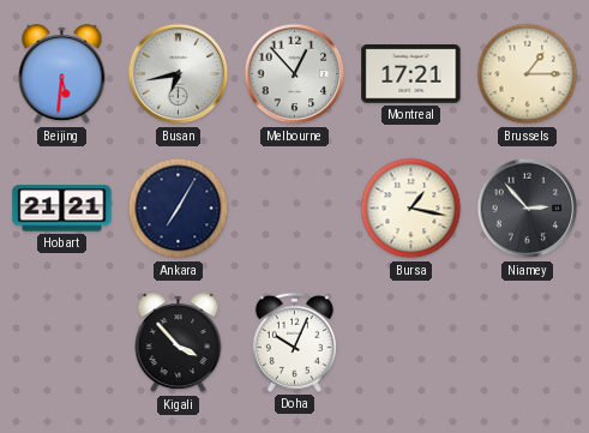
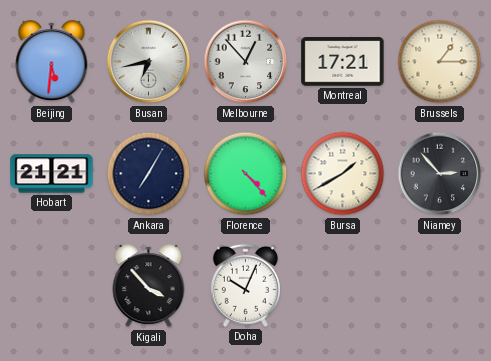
Florence: none -> 4:23 (246, 174)
Bursa: 1:17 -> 1:40 (343, 174)
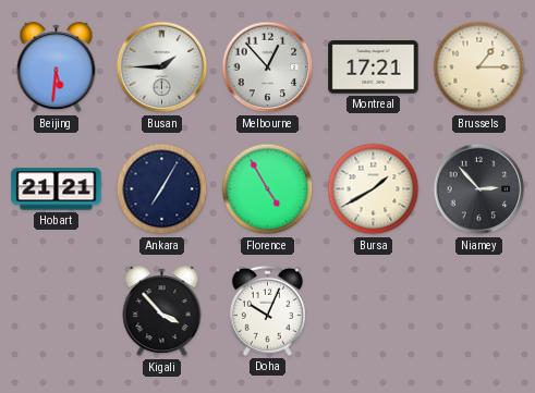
Busan: 6:43 -> 1:45 (162, 67)
Florence: 4:23 -> 4:55 (268, 189)
